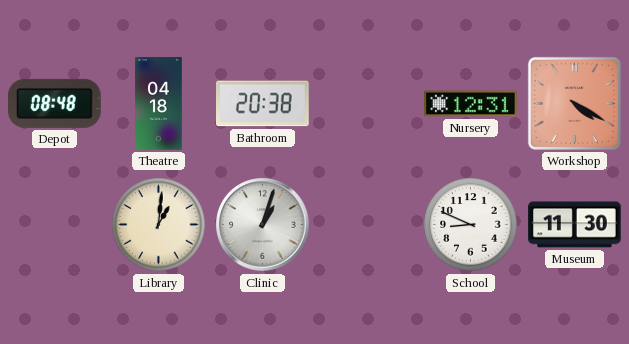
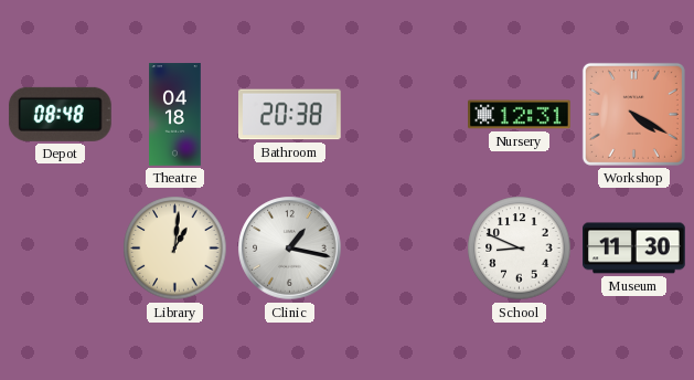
Clinic: 1:03 -> 1:17 (290, 249)
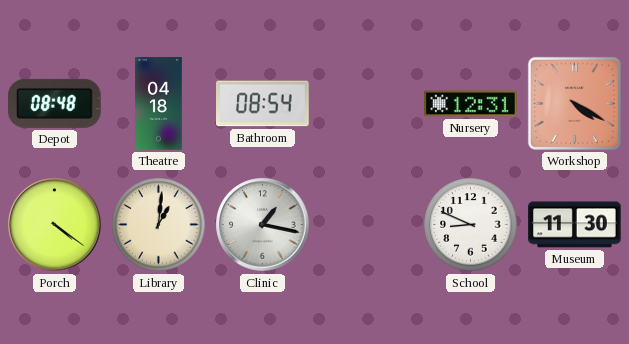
Bathroom: 20:38 -> 08:54 (263, 104)
Porch: none -> 4:21 (55, 225)
